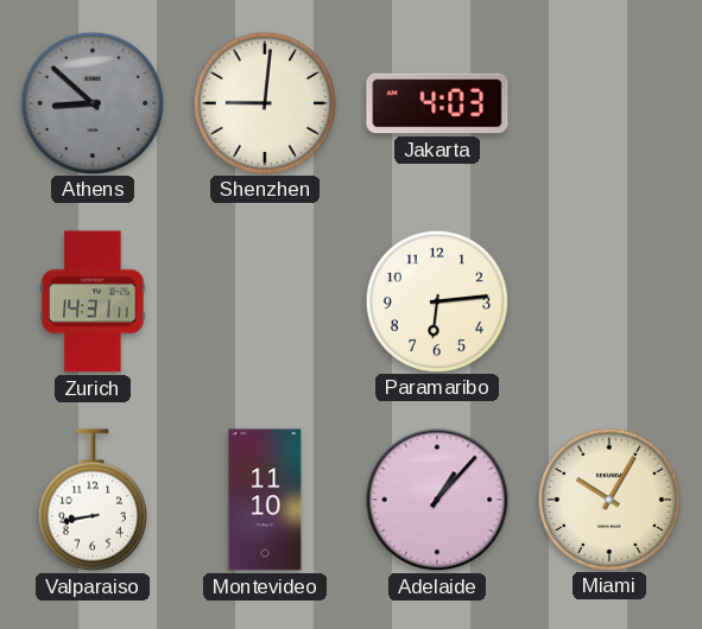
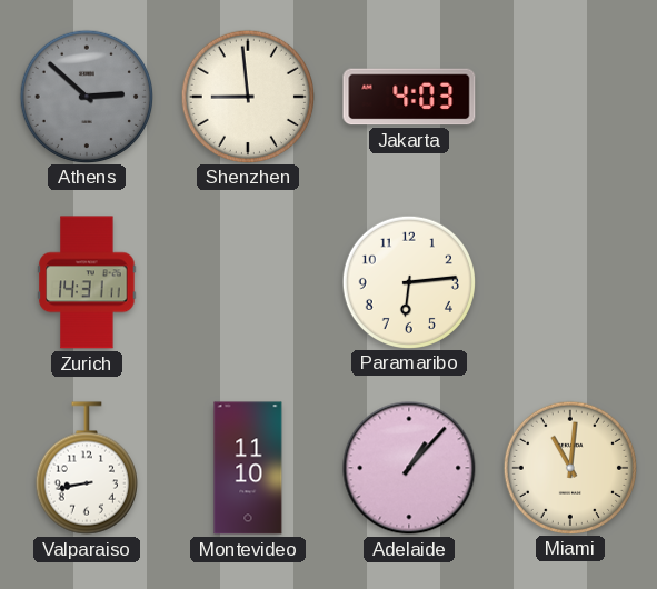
Athens: 8:52 -> 2:52 (86, 96)
Shenzhen: 9:01 -> 8:59 (247, 96)
Miami: 10:05 -> 11:01 (569, 467)
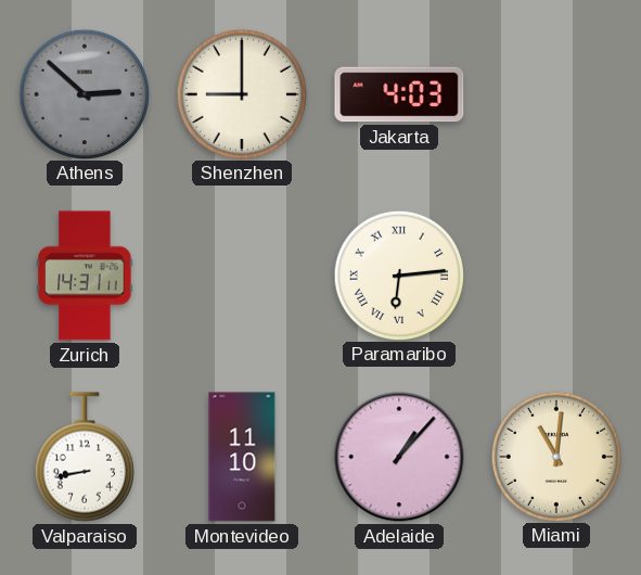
Shenzhen: 8:59 -> 9:00 (241, 93)
Paramaribo numerals: Arabic -> Roman (398, 274)
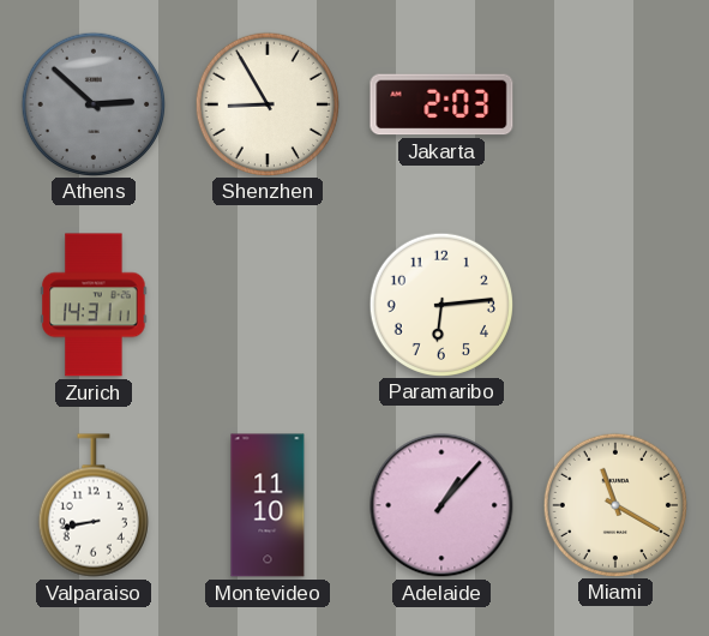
Shenzhen: 9:00 -> 8:55 (266, 103)
Jakarta: 4:03 -> 2:03 (441, 104)
Paramaribo numerals: Roman -> Arabic (440, 304)
Miami: 11:01 -> 11:20 (614, 504)
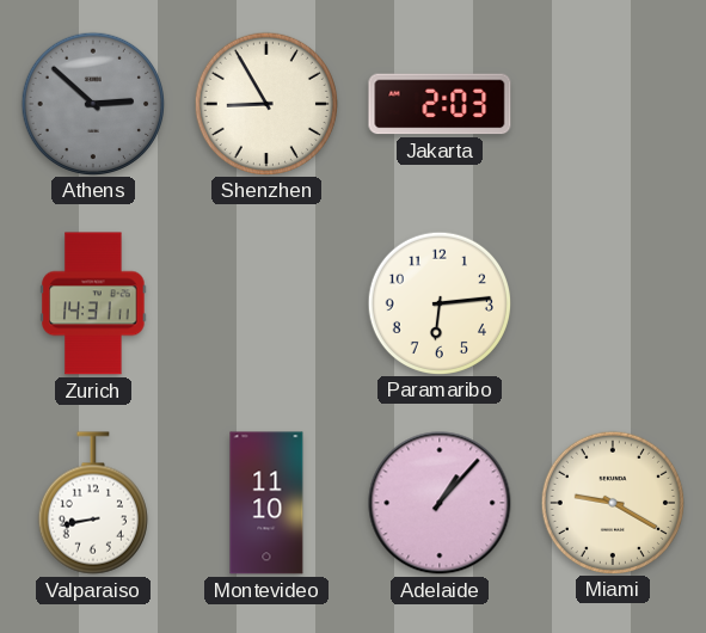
Miami: 11:20 -> 9:20 (612, 502)
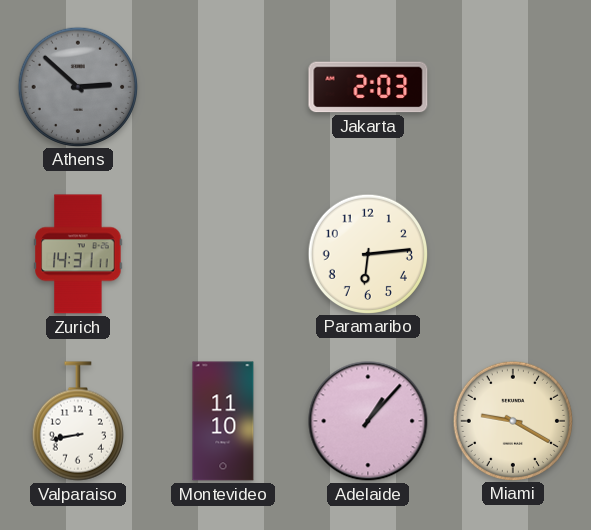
Shenzhen: 8:55 -> none (265, 103)
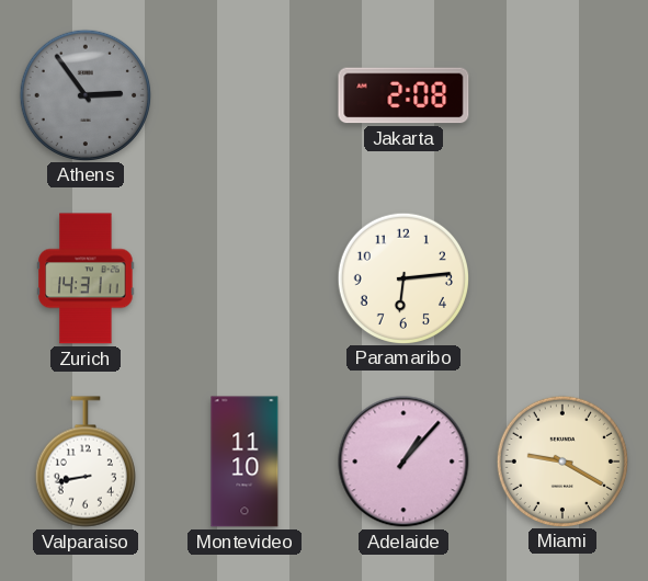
Athens: 2:52 -> 2:54 (84, 94)
Jakarta: 2:03 -> 2:08 (403, 95)
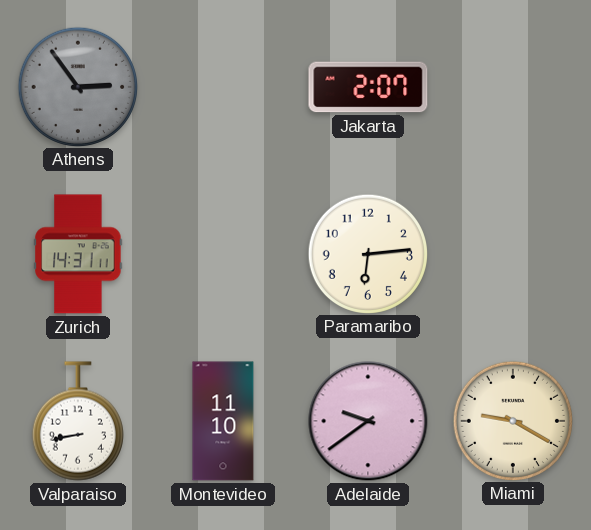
Jakarta: 2:08 -> 2:07 (368, 87)
Adelaide: 1:07 -> 9:39 (368, 421)
